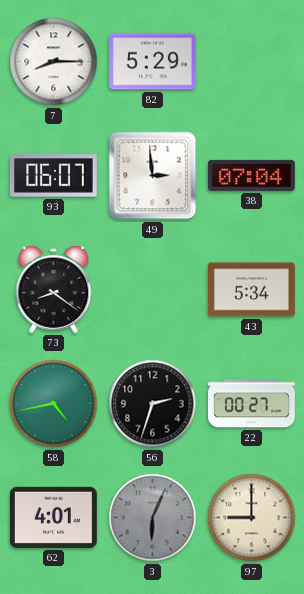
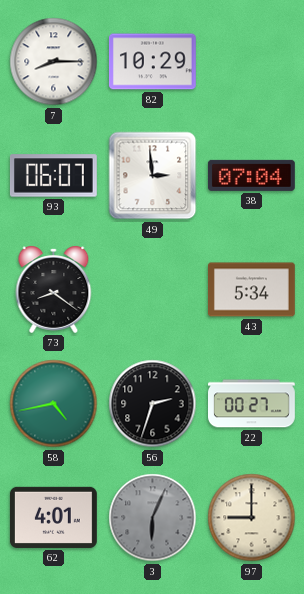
82: 5:29 -> 10:29 (152, 62)
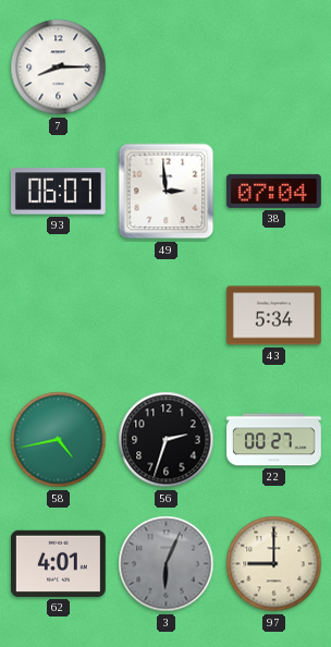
82: 10:29 -> none (152, 62)
73: 8:21 -> none (54, 289)
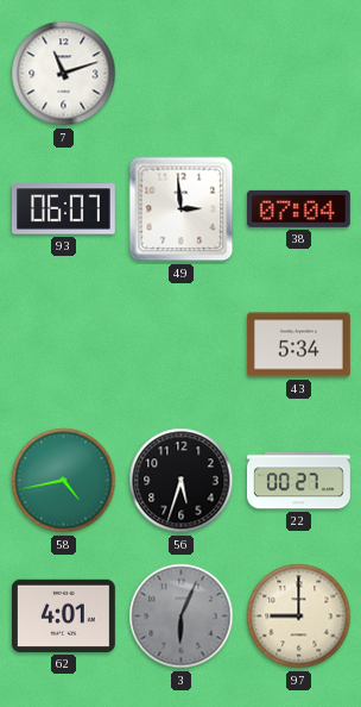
7: 8:15 -> 11:12 (64, 74)
56: 2:33 -> 5:33 (182, 481)
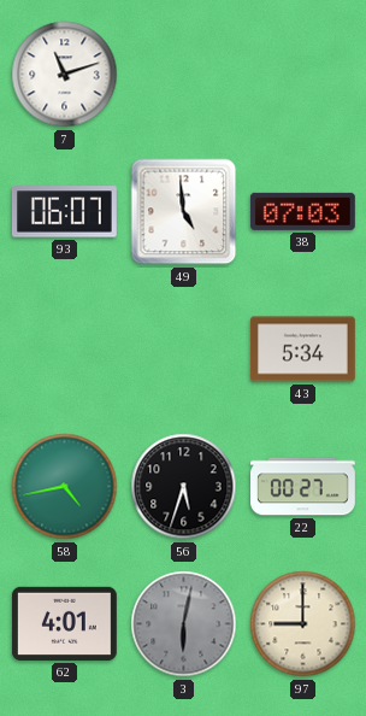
49: 2:59 -> 4:59 (184, 212)
38: 07:04 -> 07:03 (302, 211)
3: 6:04 -> 6:02 (184, 624)
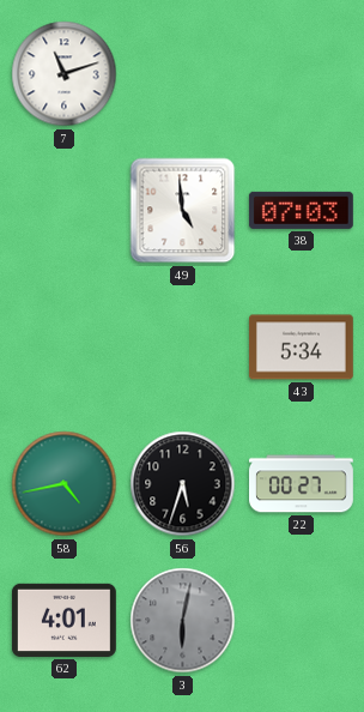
93: 06:07 -> none (64, 212)
97: 9:00 -> none (303, 624)
